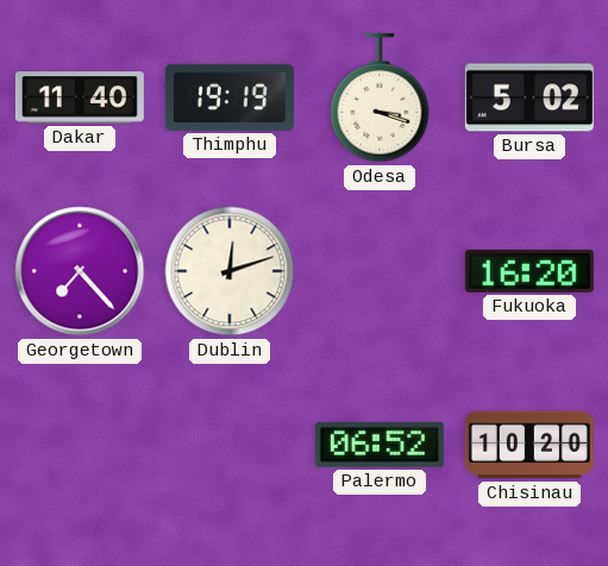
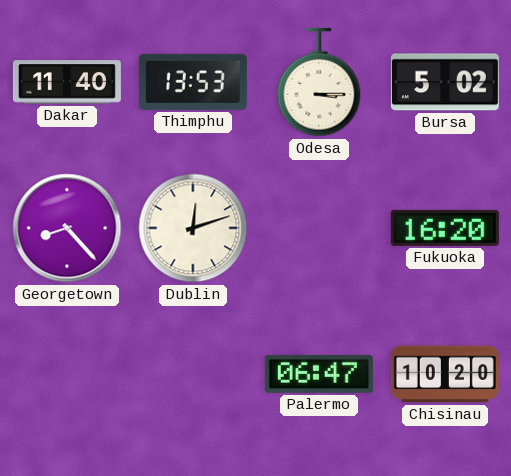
Thimphu: 19:19 -> 13:53 (193, 82)
Odesa: 3:18 -> 3:15 (319, 82)
Georgetown: 7:23 -> 8:23 (67, 228)
Palermo: 06:52 -> 06:47 (319, 374)
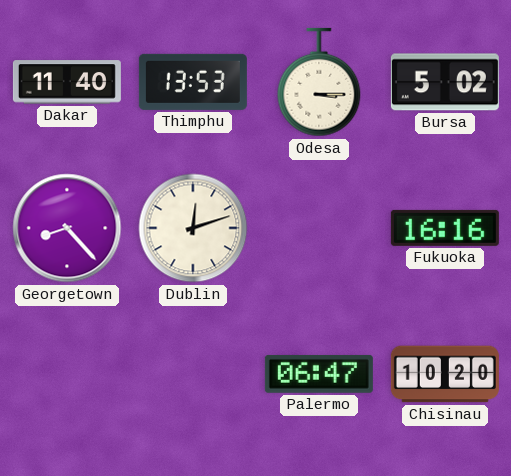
Fukuoka: 16:20 -> 16:16 (445, 228)
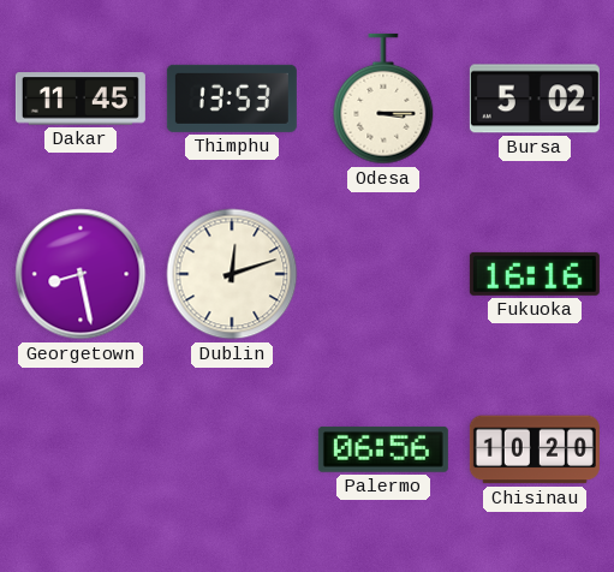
Dakar: 11:40 -> 11:45 (81, 99)
Georgetown: 8:23 -> 8:28 (81, 274)
Palermo: 06:47 -> 06:56 (383, 449)
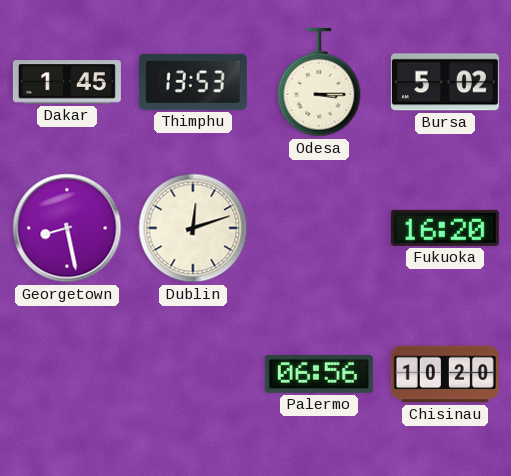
Dakar: 11:45 -> 1:45 (67, 82)
Fukuoka: 16:16 -> 16:20 (445, 228)
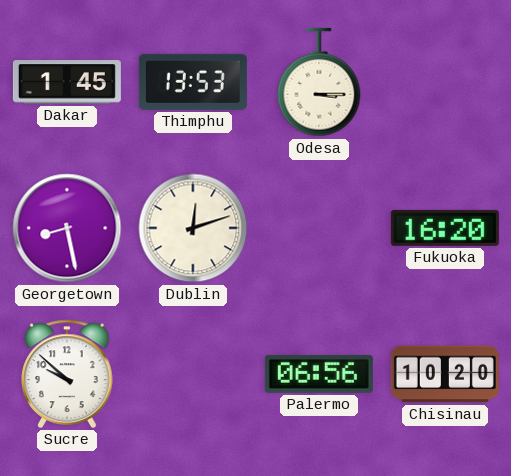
Bursa: 5:02 -> none (445, 82)
Sucre: none -> 9:52 (67, 374)
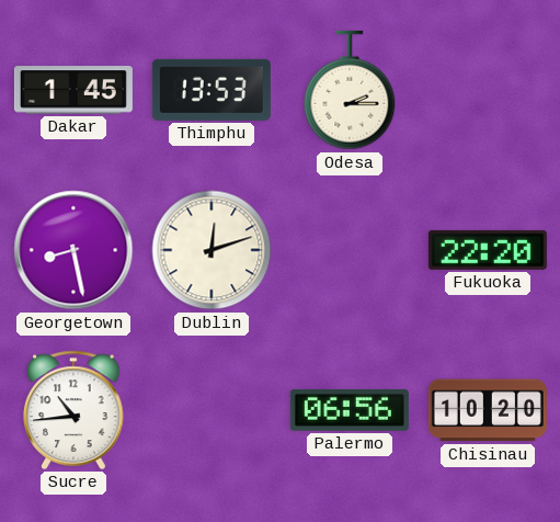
Odesa: 3:15 -> 2:15 (350, 90)
Fukuoka: 16:20 -> 22:20 (488, 250)
Sucre: 9:52 -> 10:44 (73, 410)
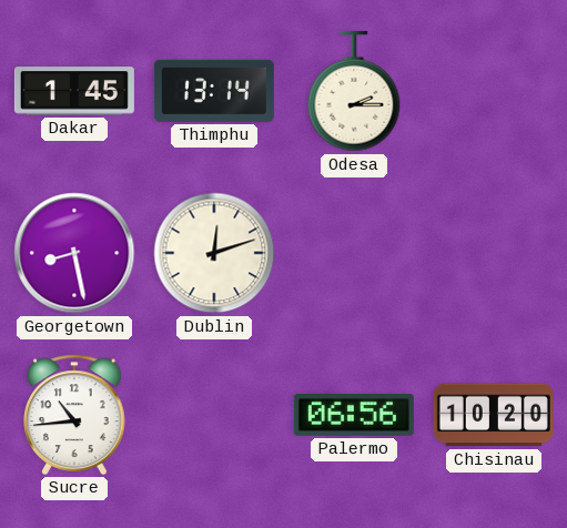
Thimphu: 13:53 -> 13:14 (214, 91)
Fukuoka: 22:20 -> none (488, 250)
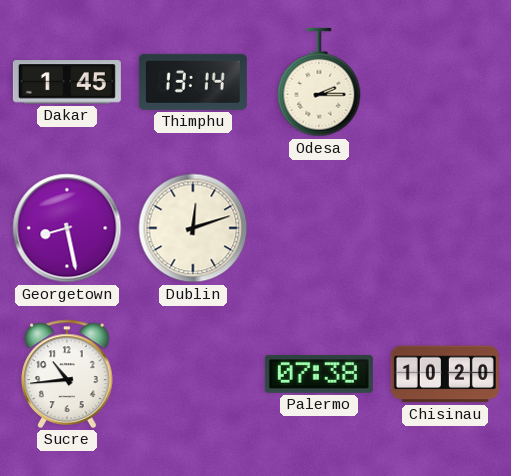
Palermo: 06:56 -> 07:38 (319, 374)
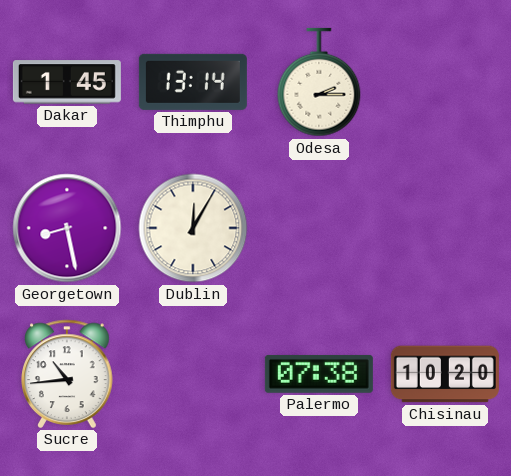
Dublin: 12:12 -> 12:05 (193, 228)
